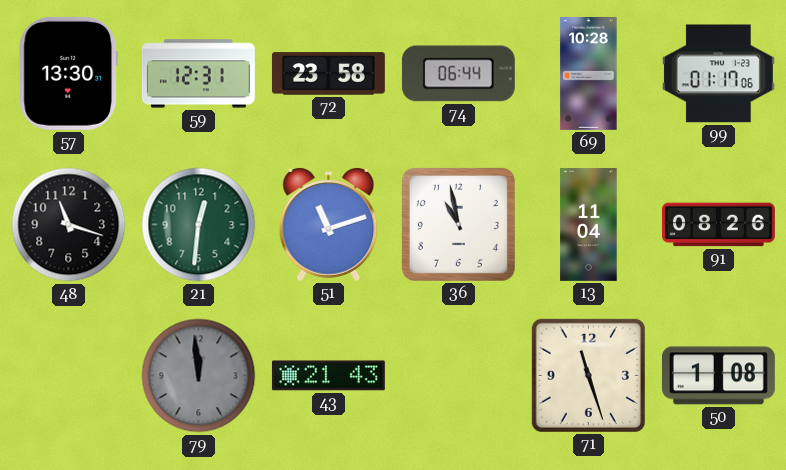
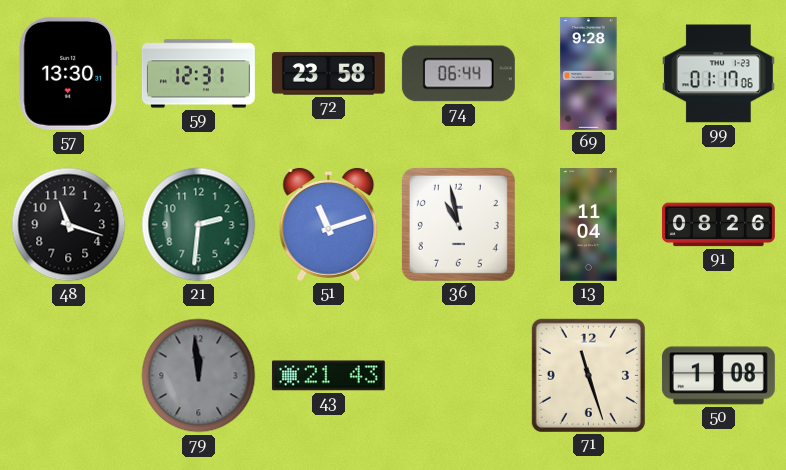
69: 10:28 -> 9:28 (589, 73)
21: 12:31 -> 2:31 (199, 225)
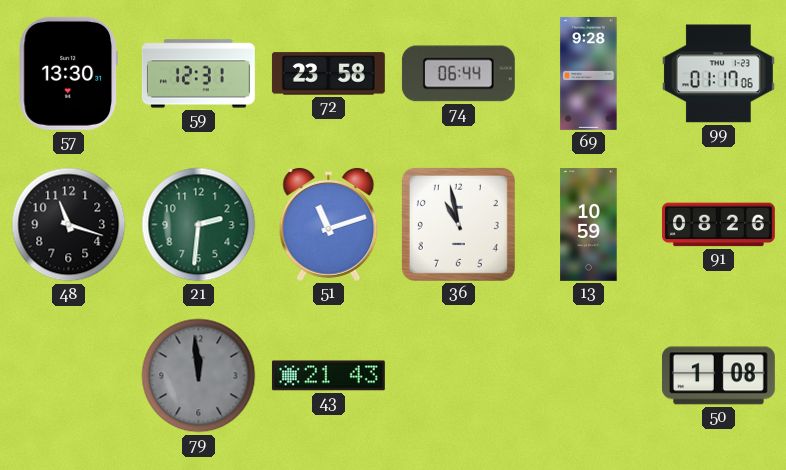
13: 11:04 -> 10:59 (589, 224)
71: 11:27 -> none (588, 375)
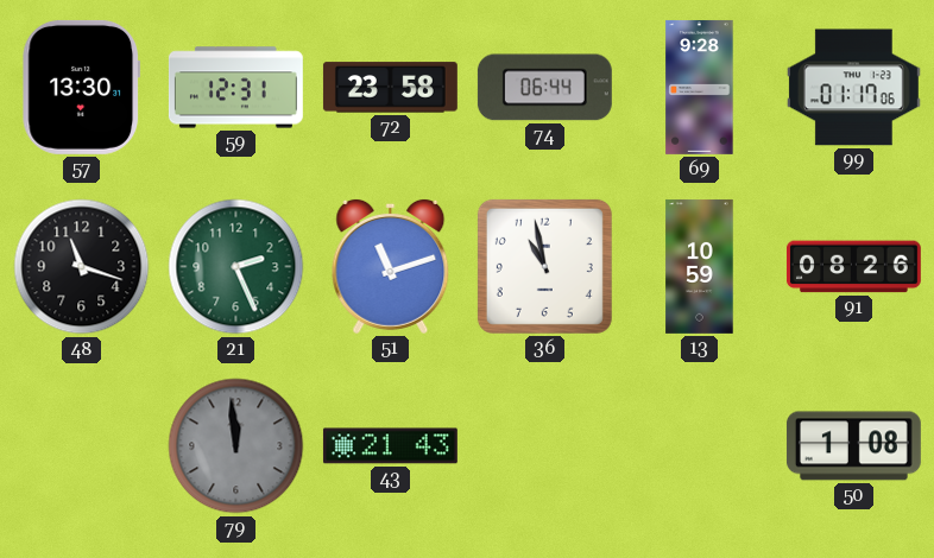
21: 2:31 -> 2:26 (236, 267)
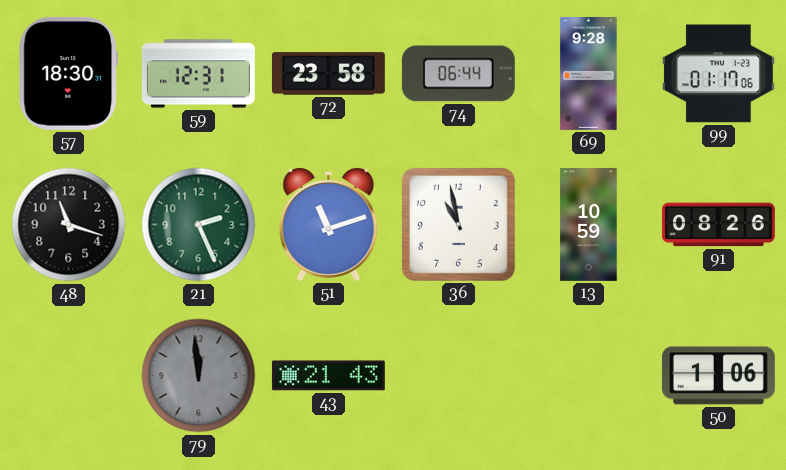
57: 13:30 -> 18:30 (68, 73)
50: 1:08 -> 1:06 (718, 376)
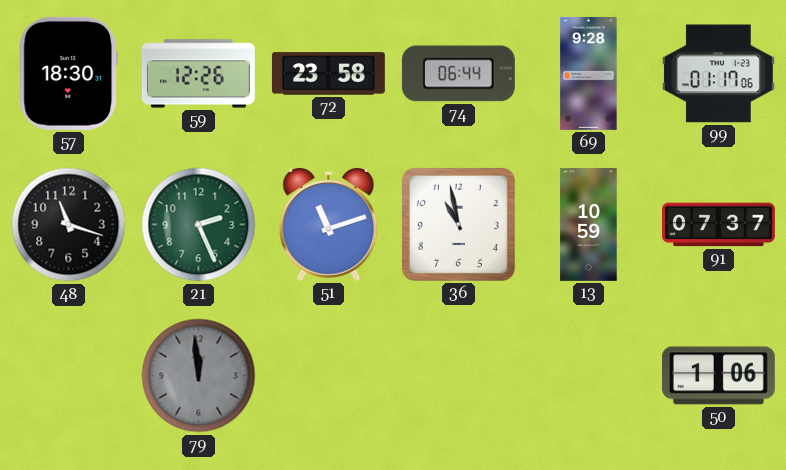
59: 12:31 -> 12:26 (198, 74)
91: 08:26 -> 07:37 (718, 225)
43: 21:43 -> none (328, 376)
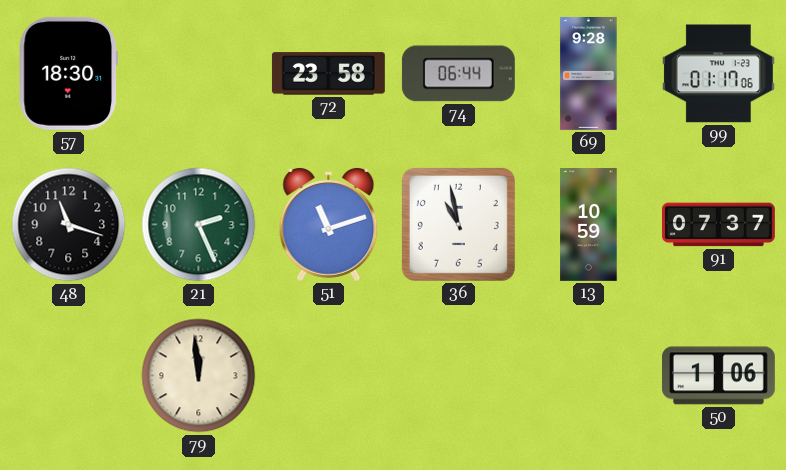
59: 12:26 -> none (198, 74)
79 dial: grey -> cream (199, 376)
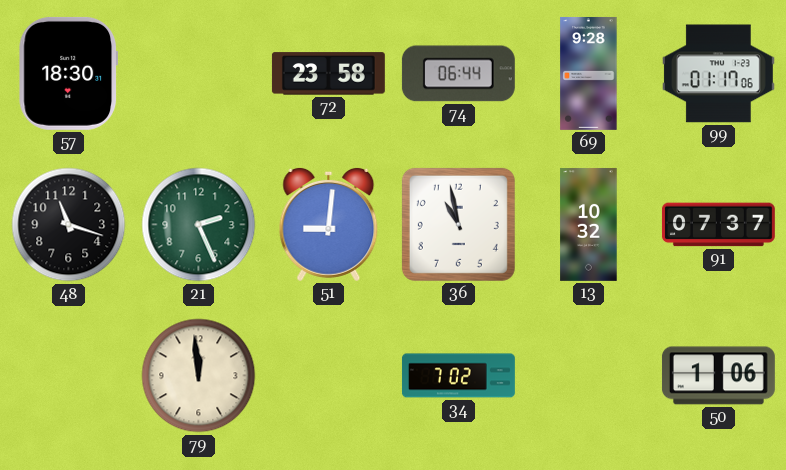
51: 11:12 -> 9:01 (329, 224)
13: 10:59 -> 10:32 (589, 224)
34: none -> 7:02 (458, 376)
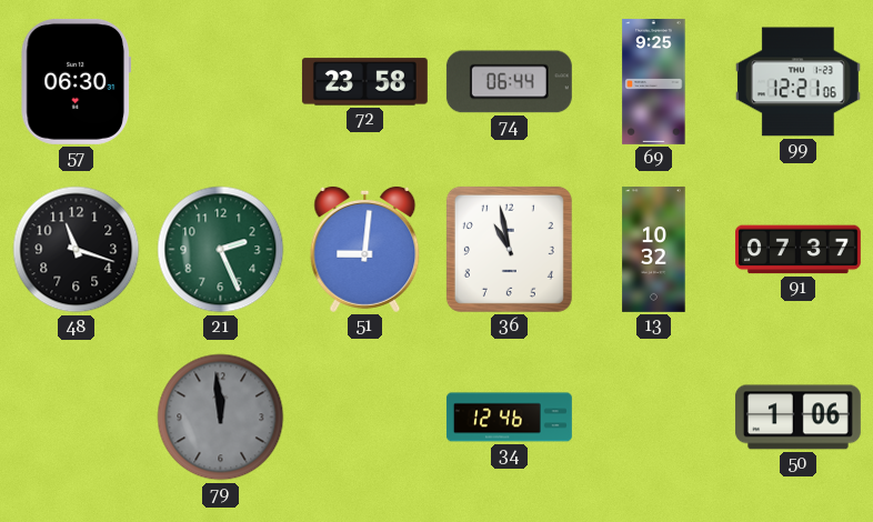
57: 18:30 -> 06:30 (76, 81)
69: 9:28 -> 9:25 (654, 81)
99: 01:17 -> 12:21 (797, 82)
79 dial: cream -> grey (221, 418)
34: 7:02 -> 12:46 (509, 418)
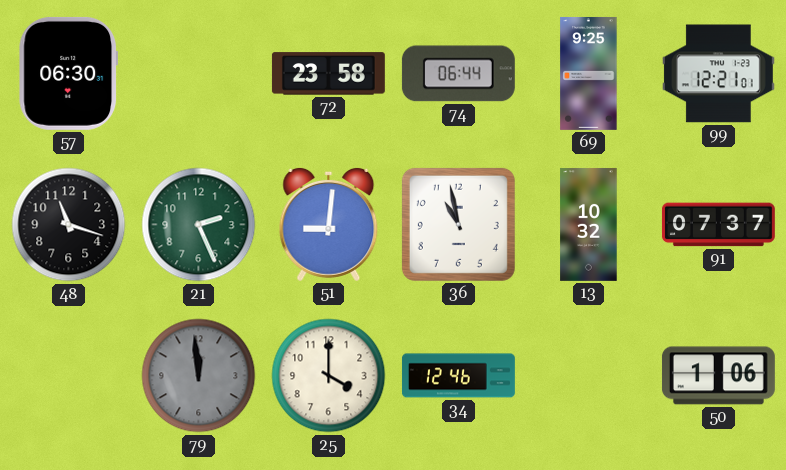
99: 12:21:06 -> 12:21:01 (718, 74)
25: none -> 4:00 (329, 376)
